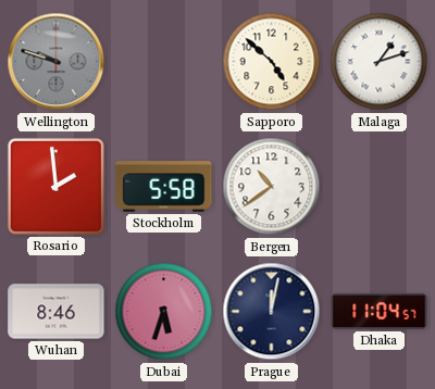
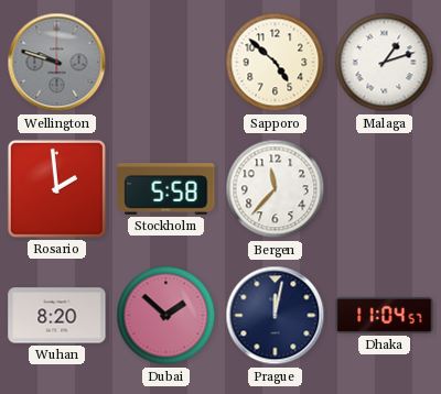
Bergen: 10:39 -> 11:37 (276, 189)
Wuhan: 8:46 -> 8:20 (57, 316)
Dubai: 5:33 -> 1:52 (166, 316)
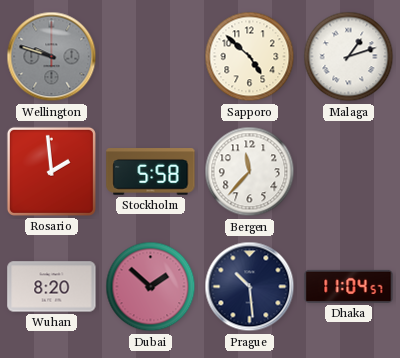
Prague: 12:02 -> 10:29 (250, 287)
